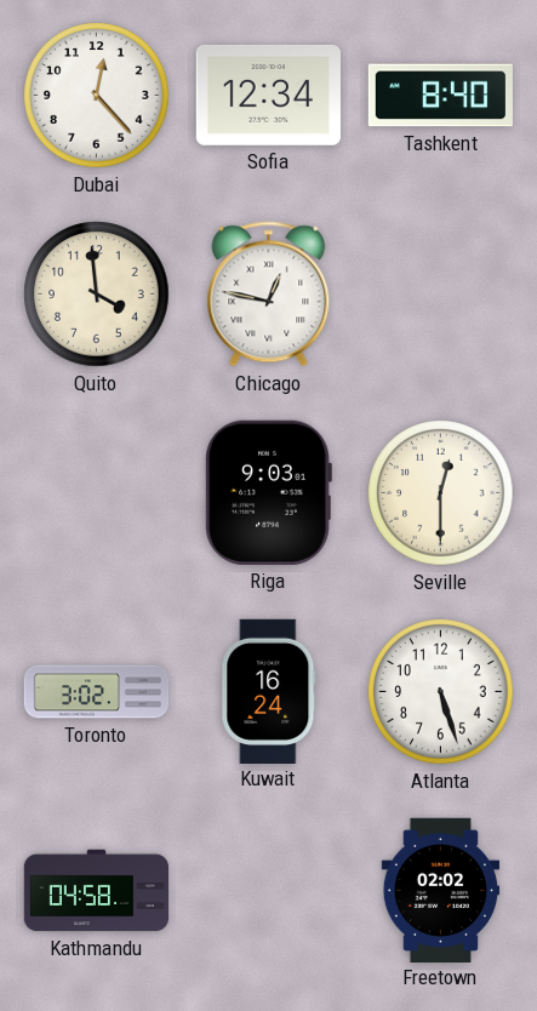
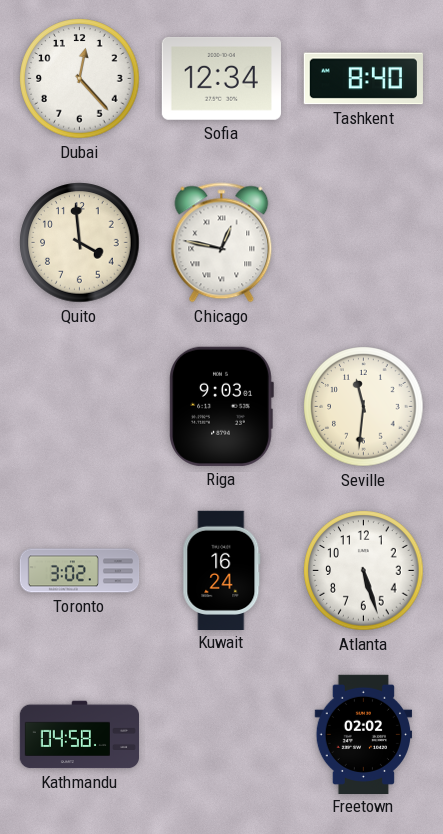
Seville: 12:30 -> 11:31 (364, 407)
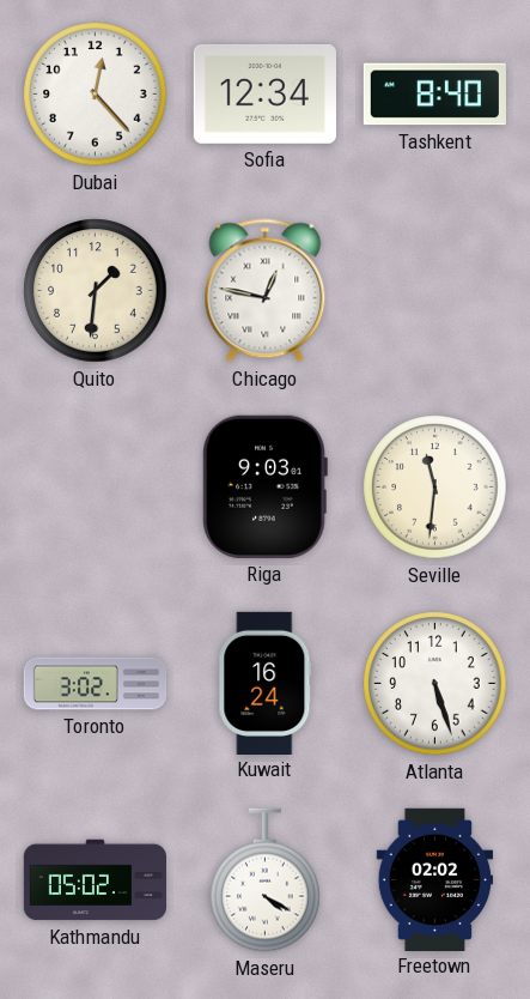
Quito: 3:59 -> 1:31 (96, 291)
Kathmandu: 04:58 -> 05:02 (95, 880)
Maseru: none -> 4:20 (266, 880)
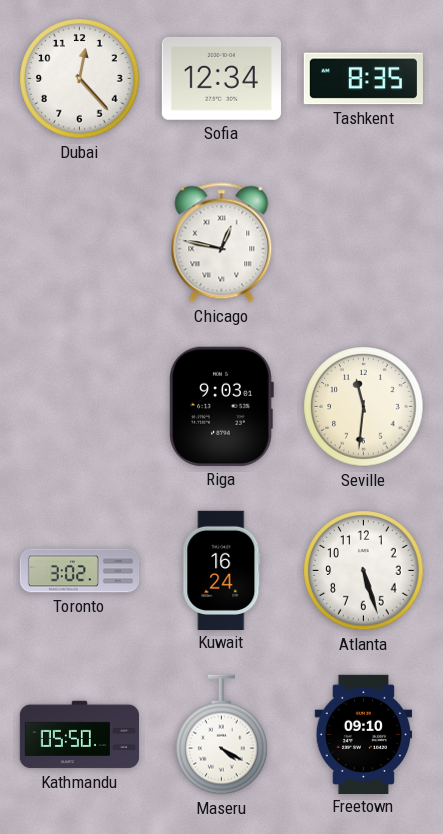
Tashkent: 8:40 -> 8:35 (363, 79)
Quito: 1:31 -> none (96, 291)
Kathmandu: 05:02 -> 05:50 (79, 735)
Freetown: 02:02 -> 09:10 (364, 734)
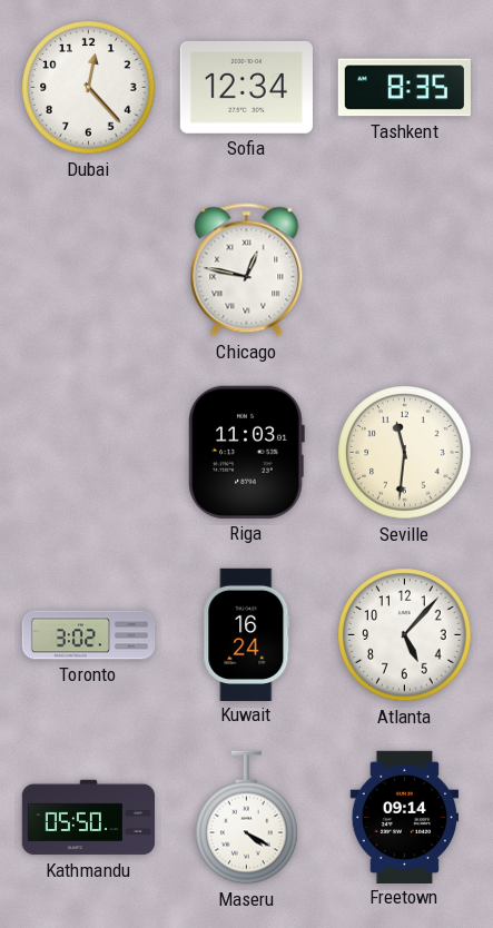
Riga: 9:03 -> 11:03 (246, 452)
Atlanta: 5:27 -> 5:07 (405, 635)
Freetown: 09:10 -> 09:14 (405, 817)
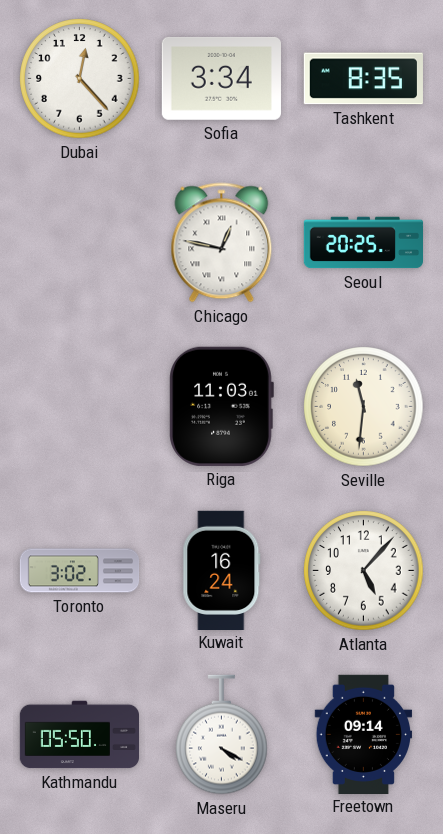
Sofia: 12:34 -> 3:34 (221, 78)
Seoul: none -> 20:25 (363, 243)
